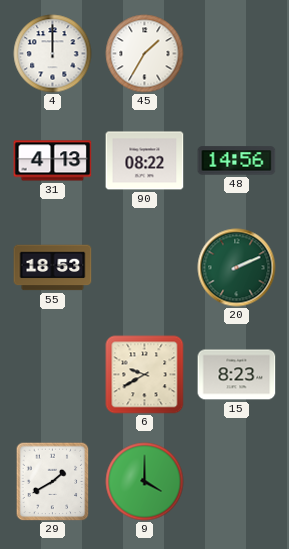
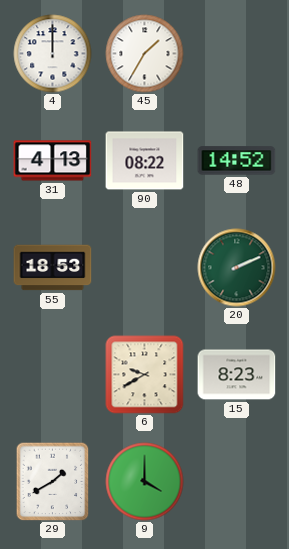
48: 14:56 -> 14:52 (237, 161)
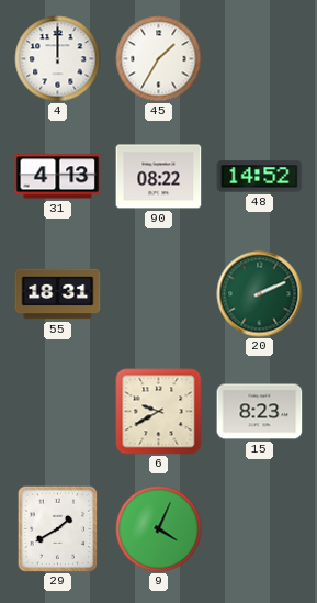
55: 18:53 -> 18:31 (58, 294)
9: 4:00 -> 4:04 (159, 529)
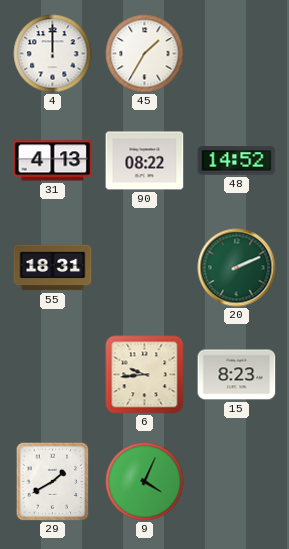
6: 9:40 -> 9:44 (145, 375)
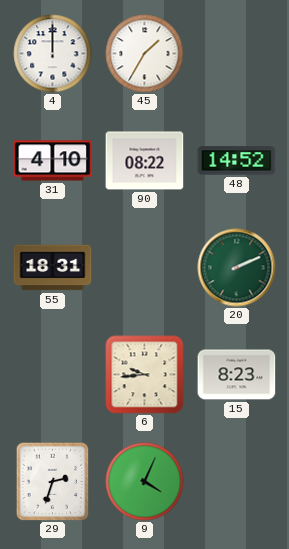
31: 4:13 -> 4:10 (53, 161)
29: 1:40 -> 2:33 (53, 481)
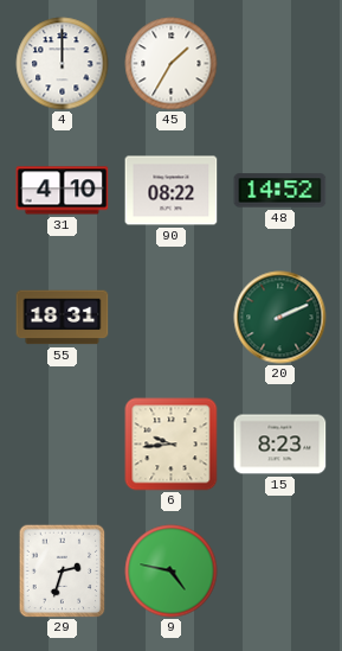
9: 4:04 -> 4:47 (172, 572)
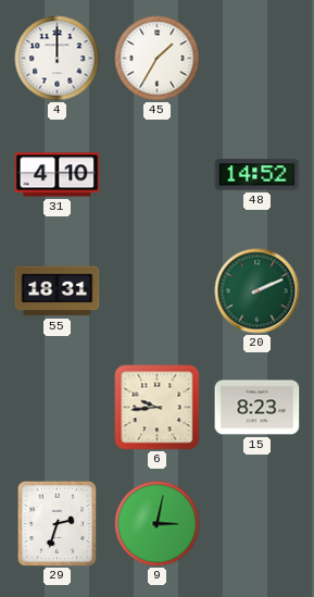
90: 08:22 -> none (172, 191)
9: 4:47 -> 3:02 (158, 524)
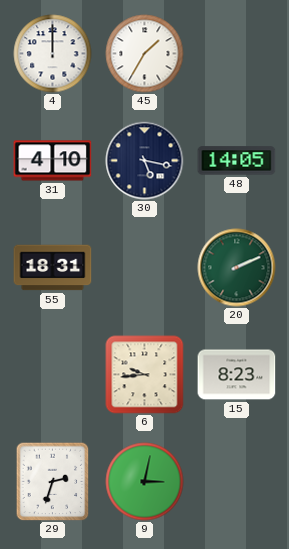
30: none -> 5:17 (145, 161)
48: 14:52 -> 14:05 (237, 161)
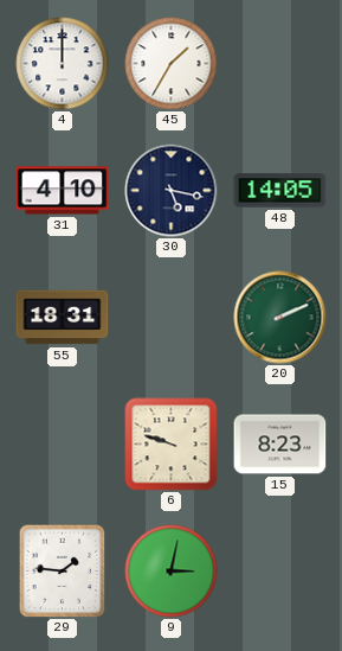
6: 9:44 -> 9:48 (172, 445)
29: 2:33 -> 1:46 (63, 570)
